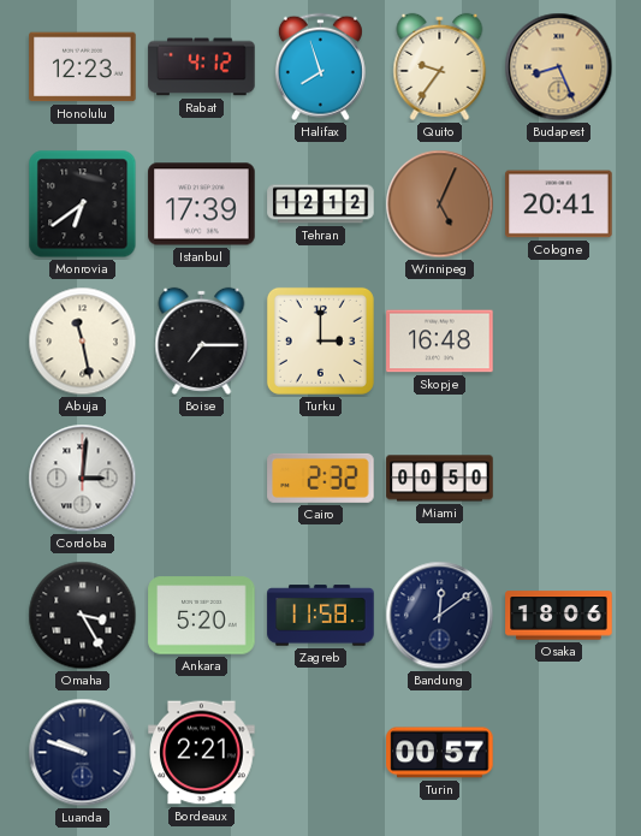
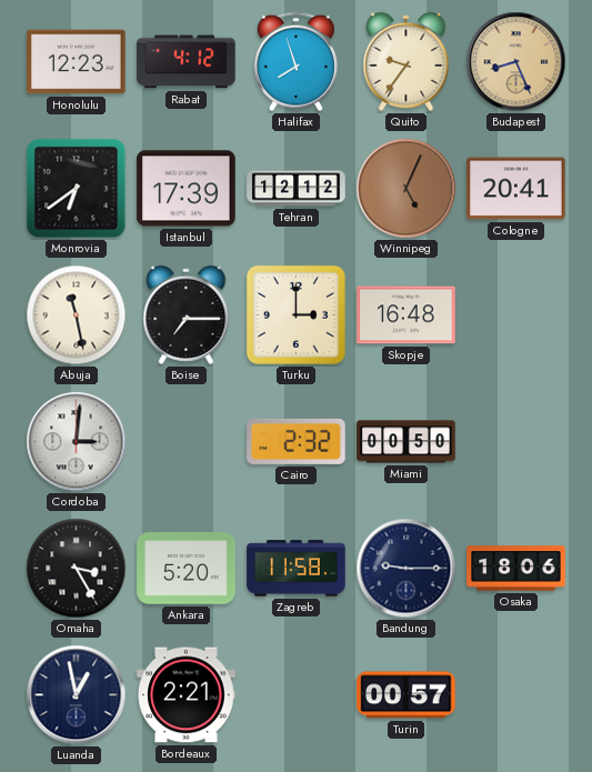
Bandung: 12:09 -> 9:15 (407, 569)
Luanda: 9:48 -> 12:58 (77, 695)
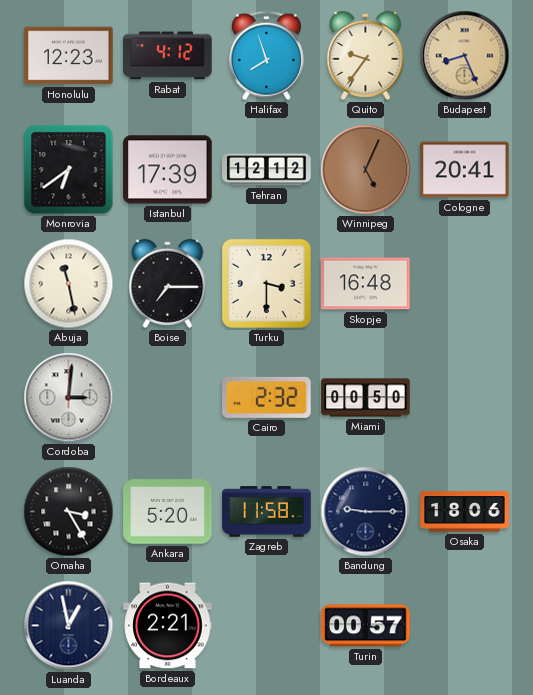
Turku: 3:00 -> 3:30 (266, 283)
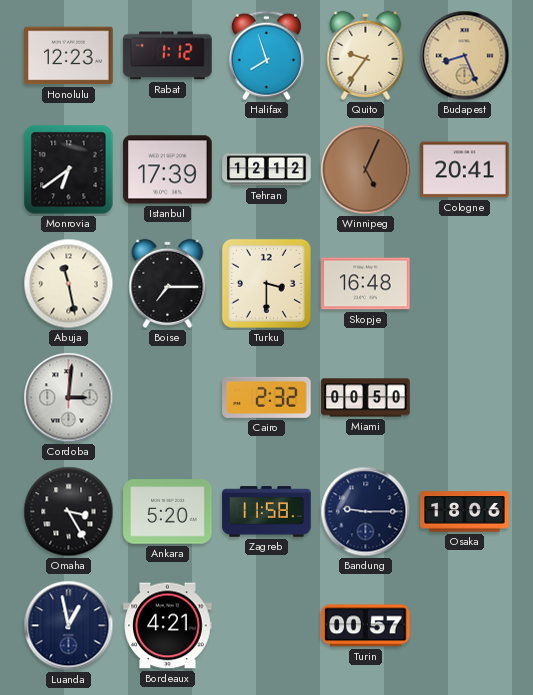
Rabat: 4:12 -> 1:12 (168, 56)
Bordeaux: 2:21 -> 4:21 (168, 626)
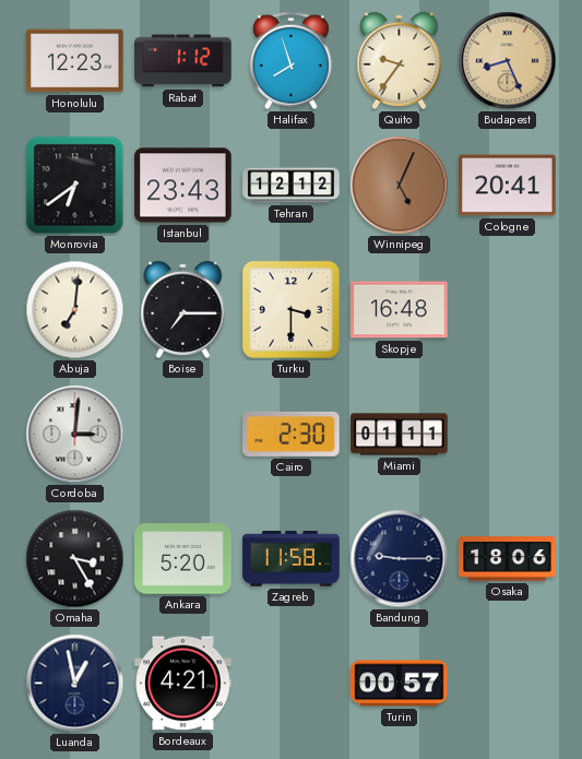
Istanbul: 17:39 -> 23:43 (183, 186)
Abuja: 11:28 -> 7:01 (75, 310)
Cairo: 2:32 -> 2:30 (292, 434)
Miami: 00:50 -> 01:11 (400, 435)
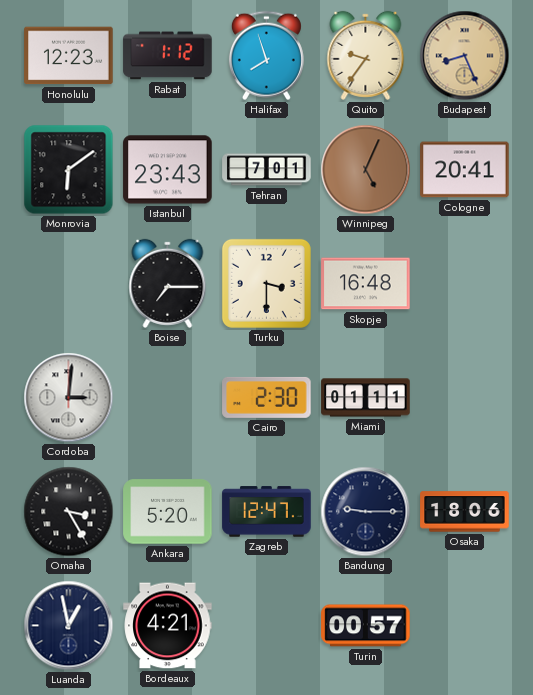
Monrovia: 6:39 -> 6:09 (69, 170)
Tehran: 12:12 -> 7:01 (267, 170)
Abuja: 7:01 -> none (75, 310)
Zagreb: 11:58 -> 12:47 (267, 512)
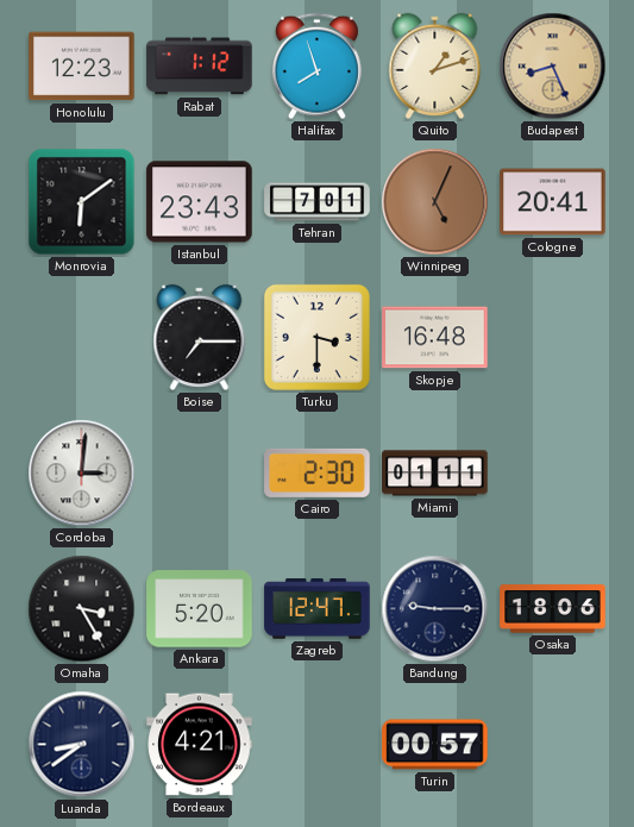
Quito: 9:36 -> 1:12 (435, 65)
Luanda: 12:58 -> 8:39 (82, 745)
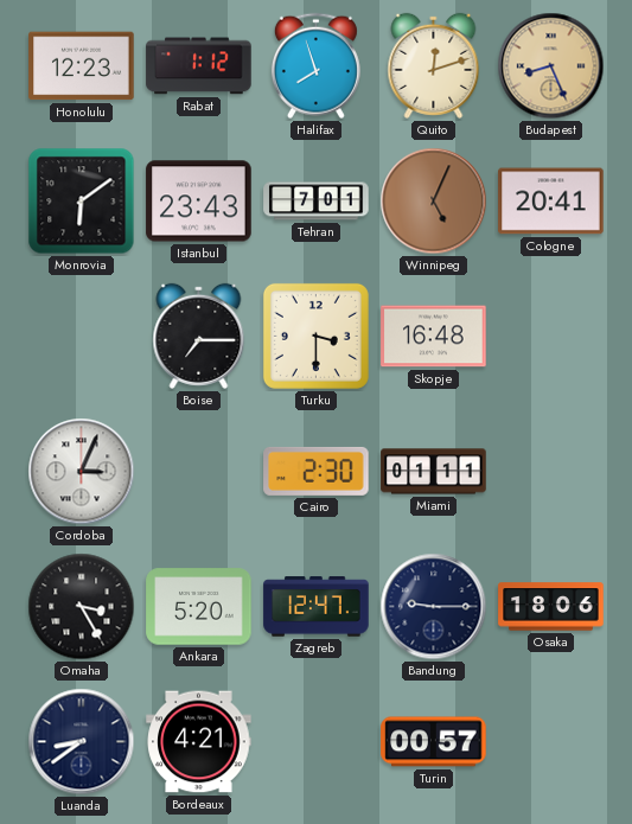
Quito: 1:12 -> 12:12 (434, 65)
Cordoba: 3:01 -> 3:04 (82, 472)
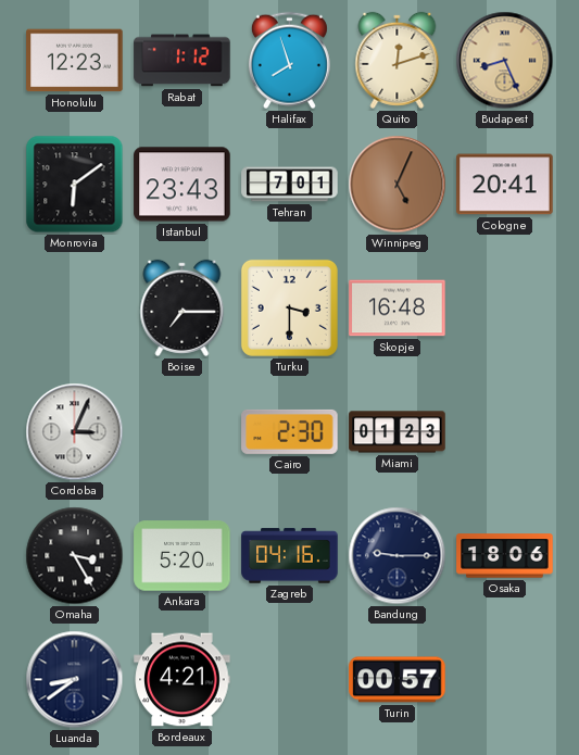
Miami: 01:11 -> 01:23 (398, 432)
Zagreb: 12:47 -> 04:16 (290, 556)
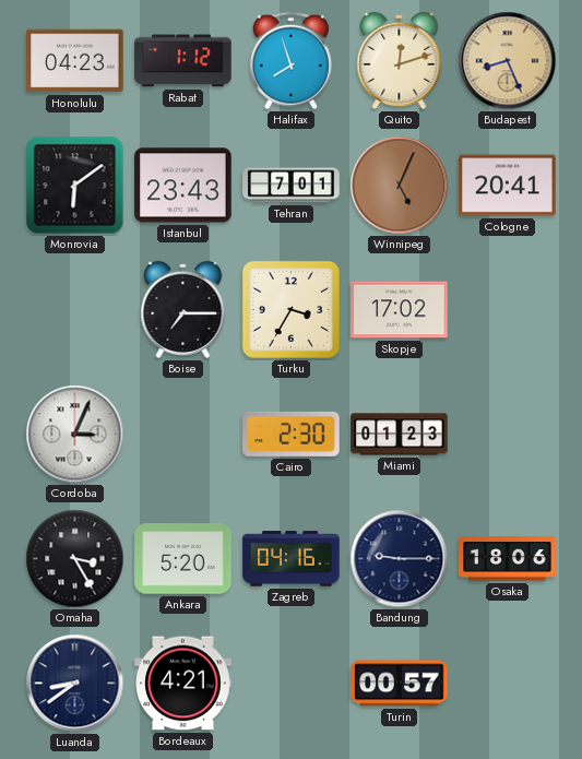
Honolulu: 12:23 -> 04:23 (75, 61)
Turku: 3:30 -> 3:35 (290, 309)
Skopje: 16:48 -> 17:02 (400, 310)
